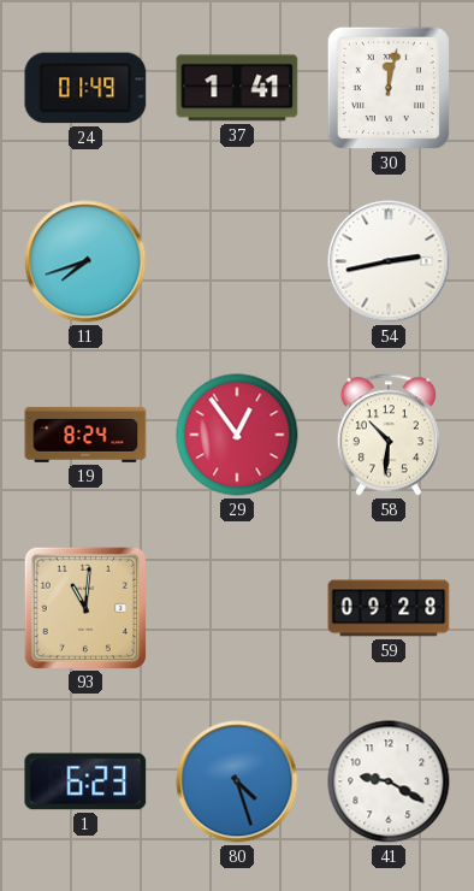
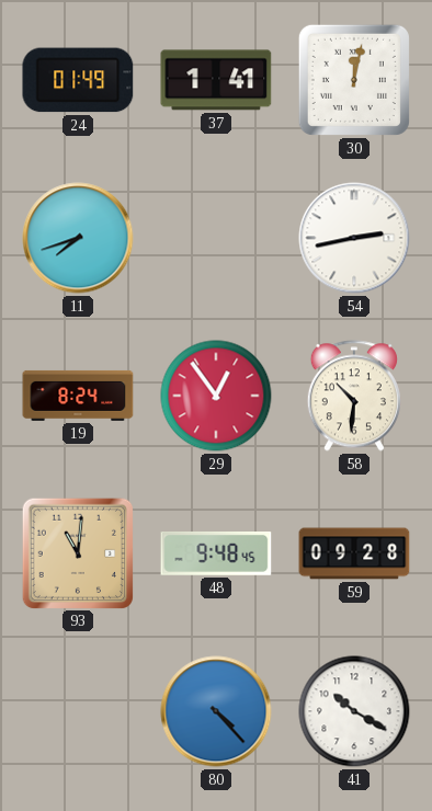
48: none -> 9:48 (216, 553)
1: 6:23 -> none (85, 781)
80: 4:27 -> 4:23 (216, 711)
41: 9:20 -> 10:20 (354, 711)
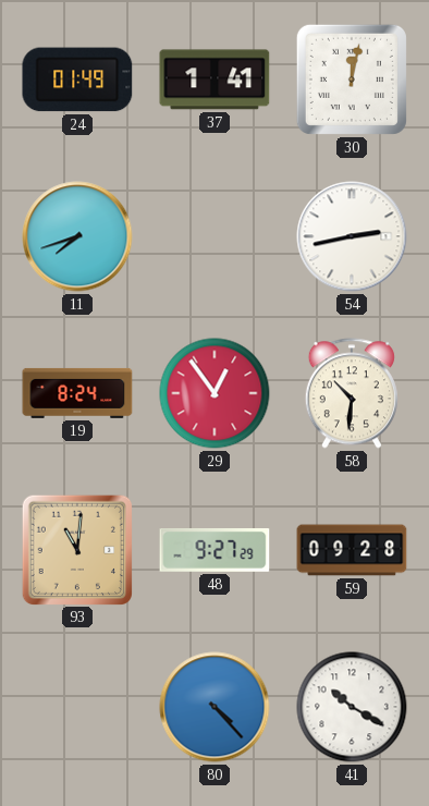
48: 9:48 -> 9:27 (214, 550)
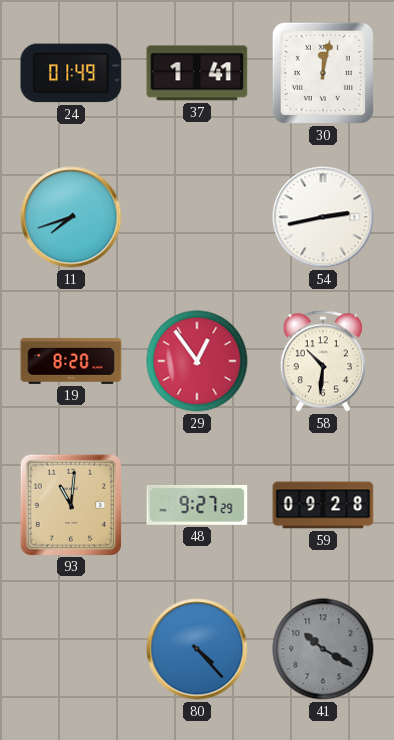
19: 8:24 -> 8:20 (71, 361)
41 dial: white -> grey (323, 649)
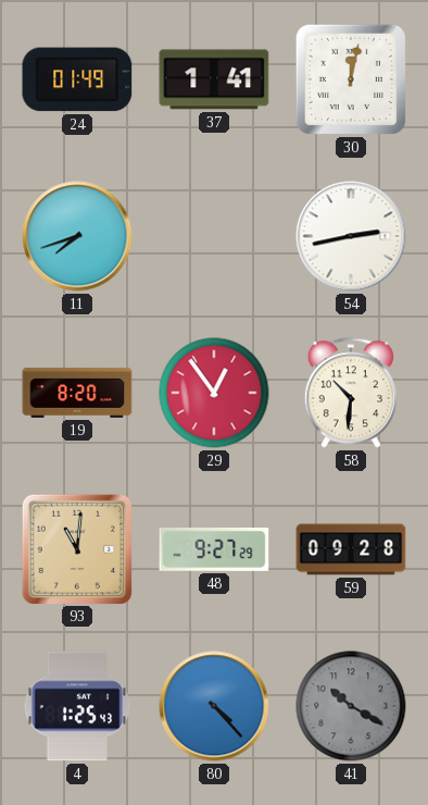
4: none -> 1:25 (77, 706)
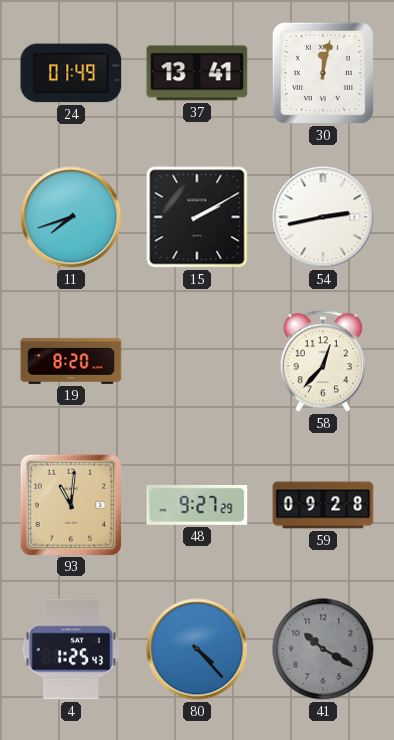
37: 1:41 -> 13:41 (197, 73)
15: none -> 2:10 (197, 217)
29: 12:54 -> none (214, 393)
58: 10:31 -> 12:37 (323, 361)
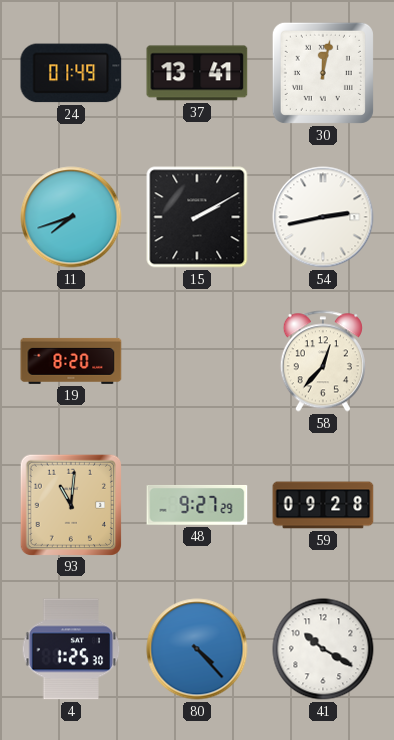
4: 1:25:43 -> 1:25:30 (71, 649)
41 dial: grey -> white (323, 649)
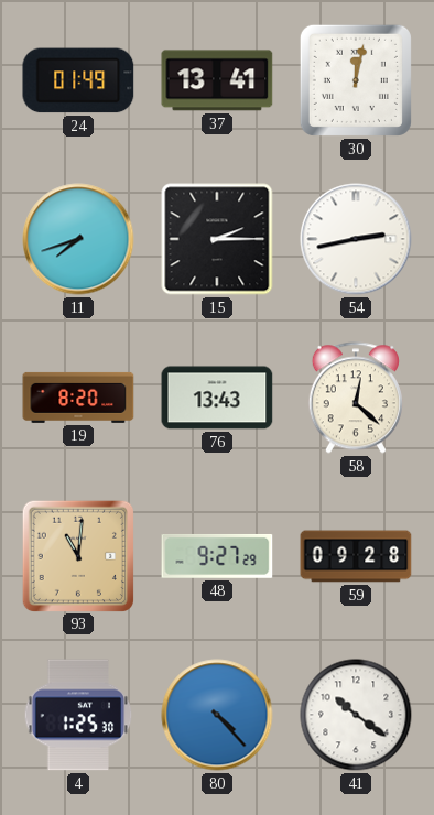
15: 2:10 -> 2:15 (217, 239)
76: none -> 13:43 (217, 398)
58: 12:37 -> 12:22 (356, 398)
41: 10:20 -> 10:21 (356, 715)
